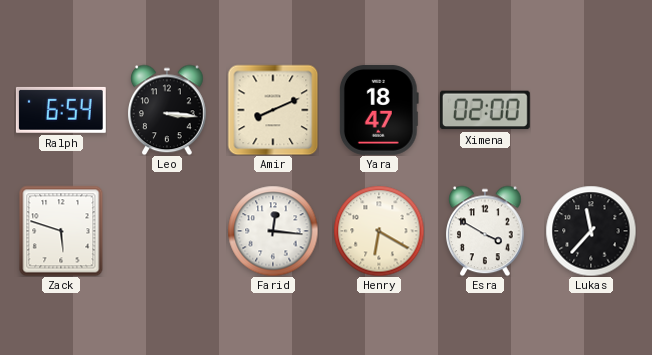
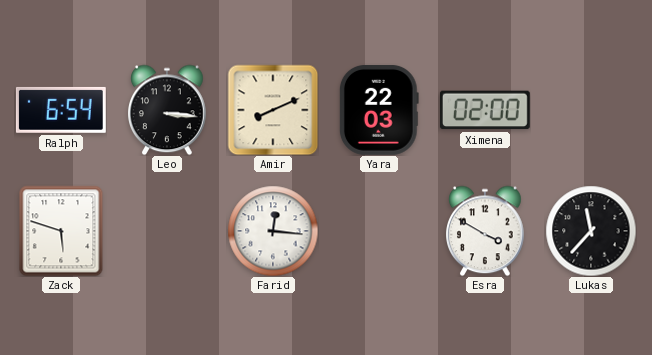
Yara: 18:47 -> 22:03 (379, 110)
Henry: 6:20 -> none (379, 231)
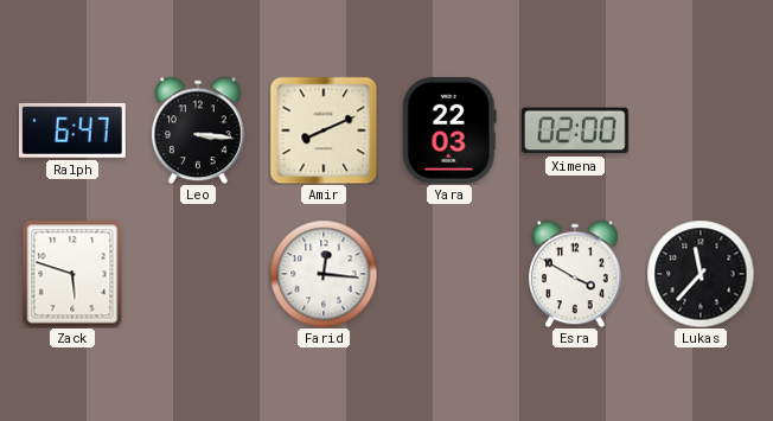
Ralph: 6:54 -> 6:47 (72, 130)
